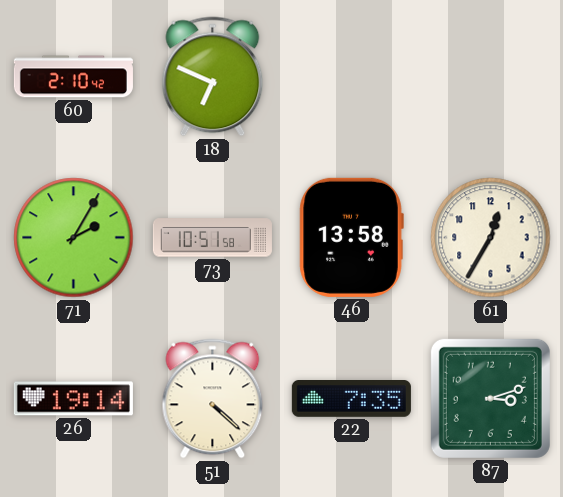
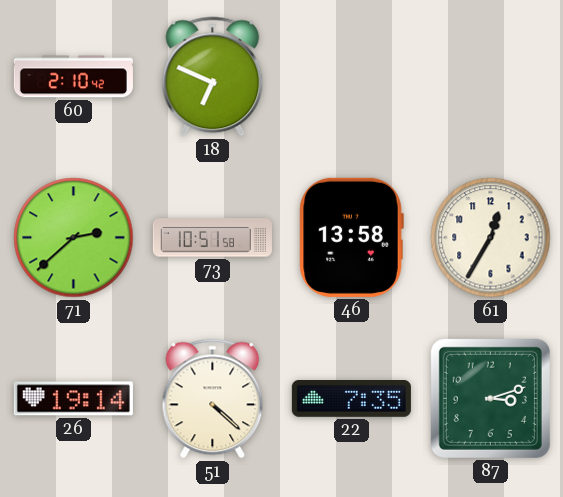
71: 2:05 -> 2:38 (74, 238)
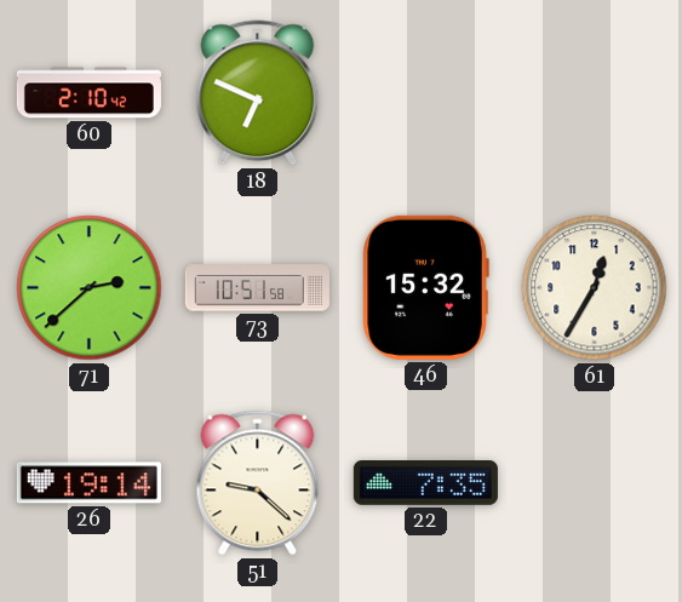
46: 13:58 -> 15:32 (425, 287)
51: 4:22 -> 9:22 (258, 483)
87: 3:12 -> none (490, 398)
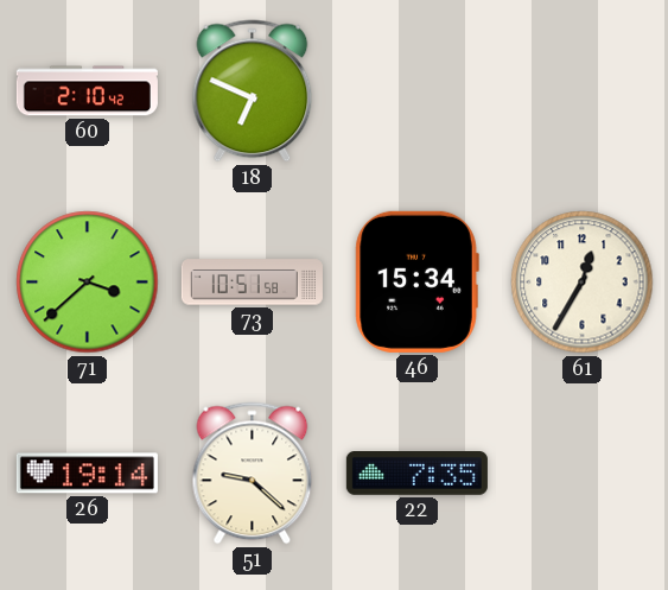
71: 2:38 -> 3:38 (88, 283)
46: 15:32 -> 15:34 (416, 281)
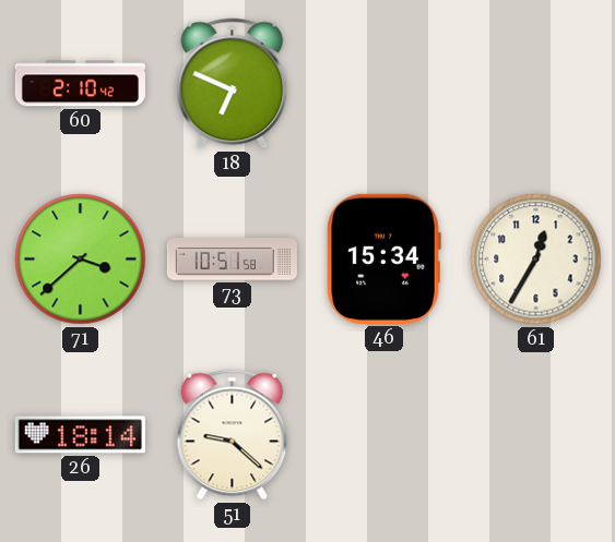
26: 19:14 -> 18:14 (80, 435)
22: 7:35 -> none (416, 474)
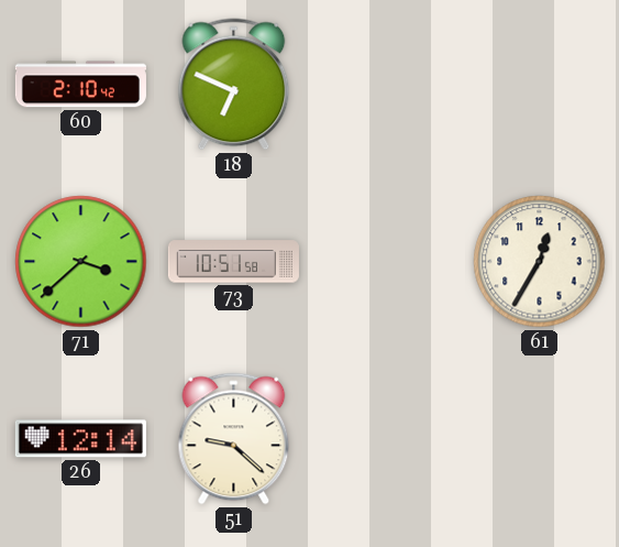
46: 15:34 -> none (383, 258)
26: 18:14 -> 12:14 (80, 439)
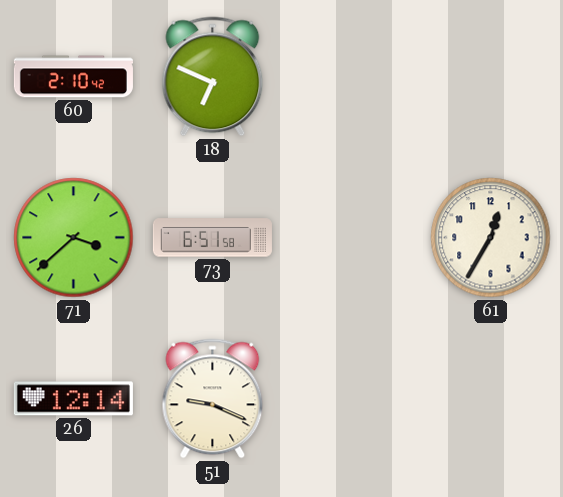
73: 10:51 -> 6:51 (212, 238)
51: 9:22 -> 9:19 (213, 399)
